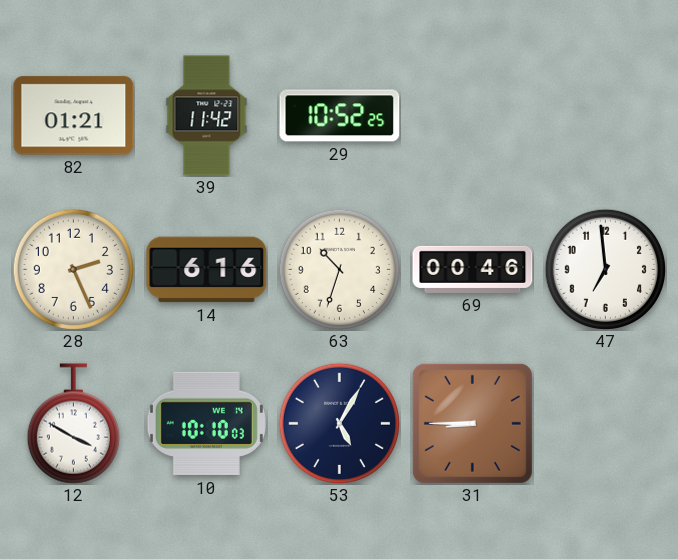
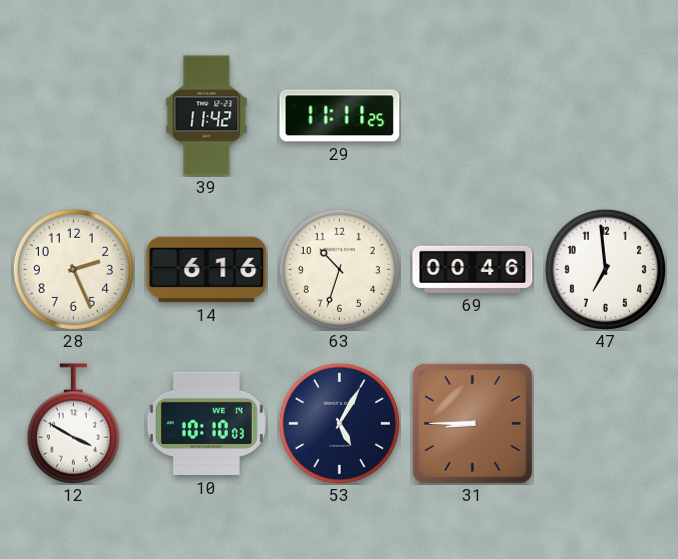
82: 01:21 -> none (74, 116)
29: 10:52 -> 11:11 (340, 116)
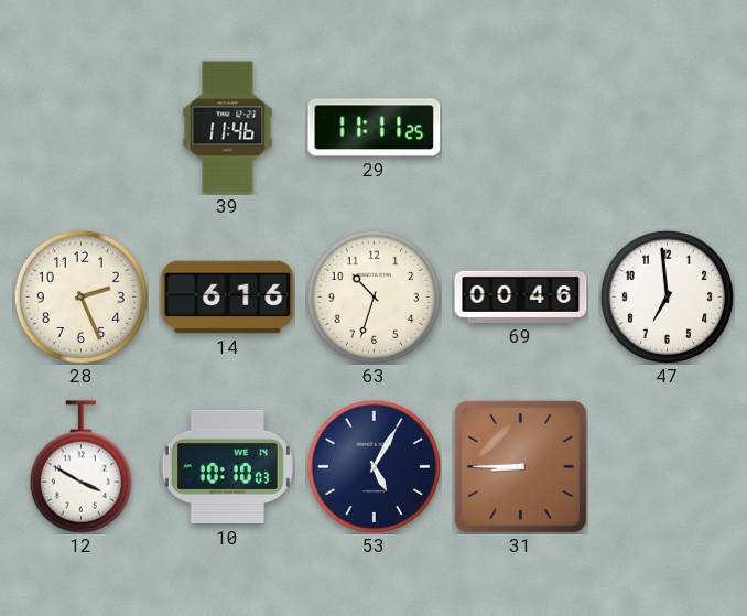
39: 11:42 -> 11:46 (228, 128)
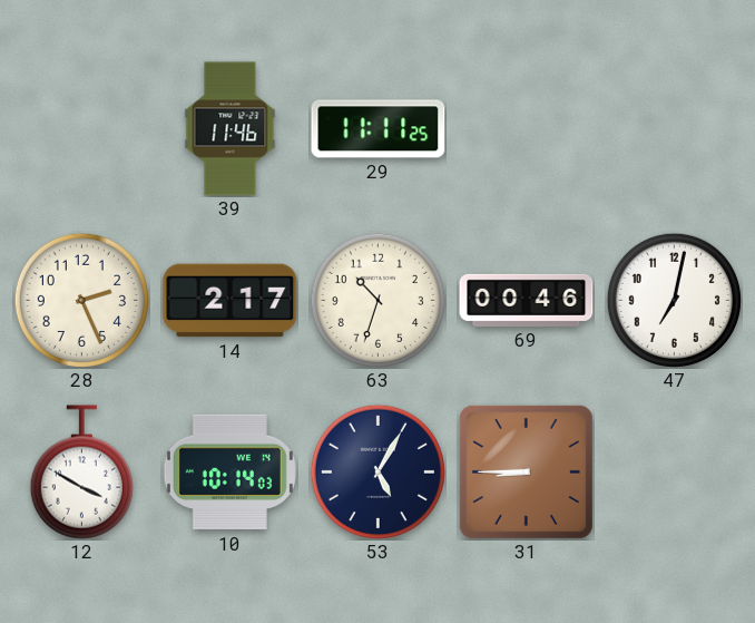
14: 6:16 -> 2:17 (231, 301)
47: 6:59 -> 7:02 (674, 300)
10: 10:10 -> 10:14 (229, 473)
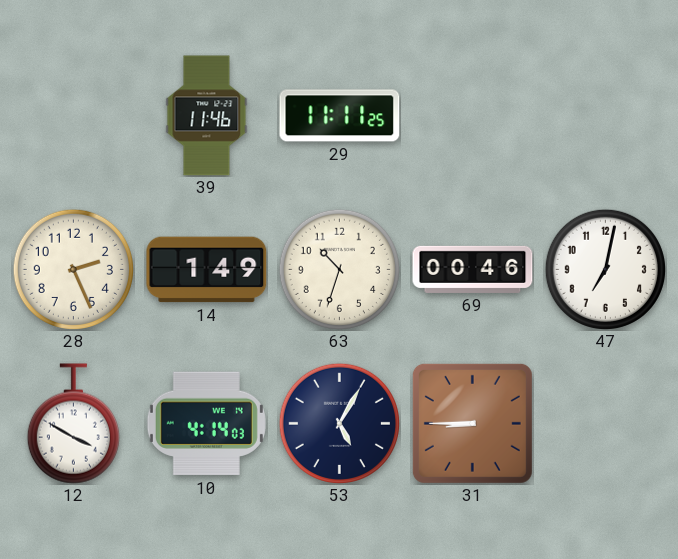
14: 2:17 -> 1:49 (207, 270)
10: 10:14 -> 4:14 (206, 424)
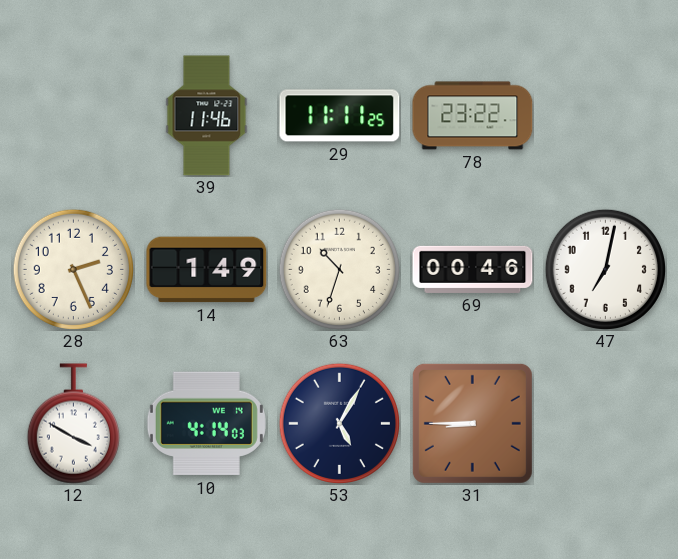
78: none -> 23:22 (473, 116)
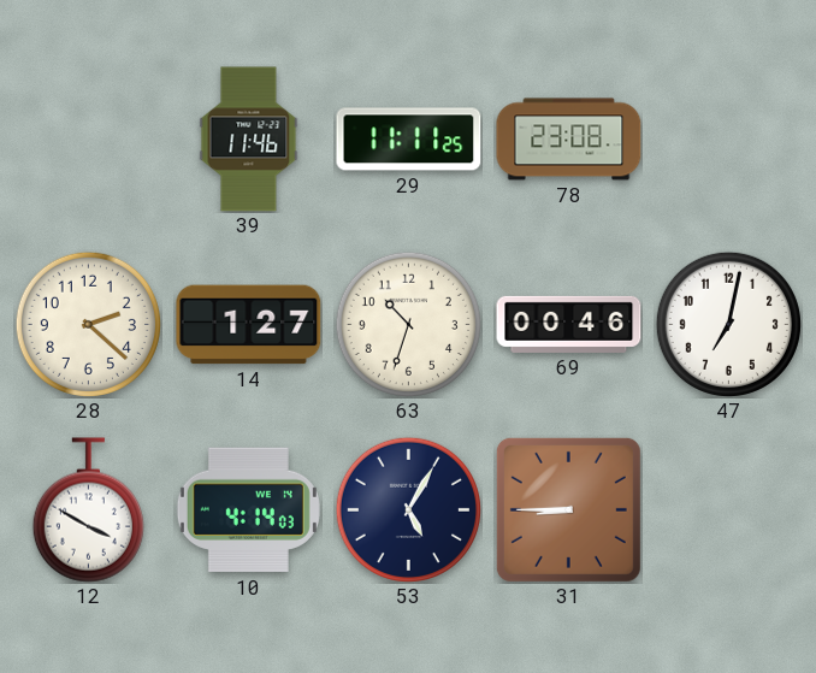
78: 23:22 -> 23:08 (569, 140)
28: 2:26 -> 2:22 (88, 324)
14: 1:49 -> 1:27 (249, 325)
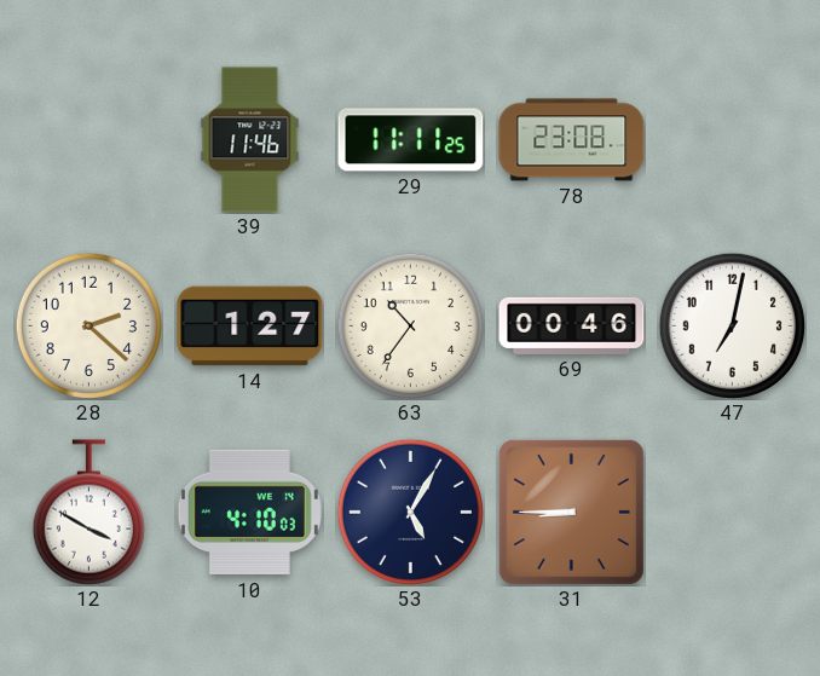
63: 10:33 -> 10:36 (410, 325)
10: 4:14 -> 4:10 (249, 513)
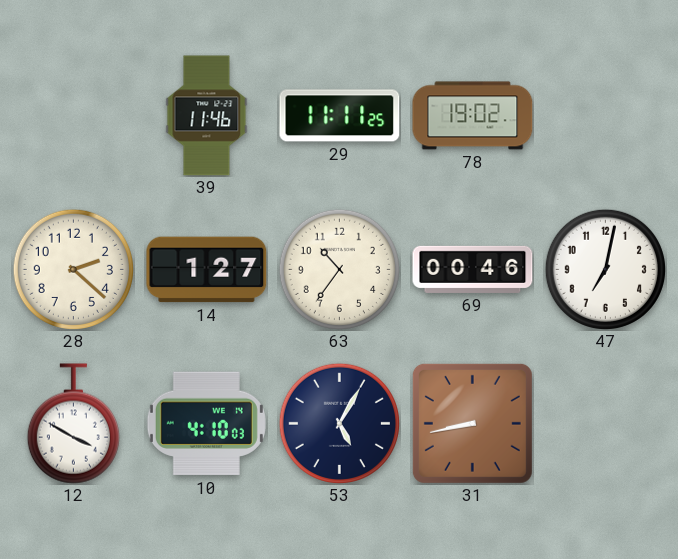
78: 23:08 -> 19:02 (473, 116)
31: 8:45 -> 8:43 (472, 423)
